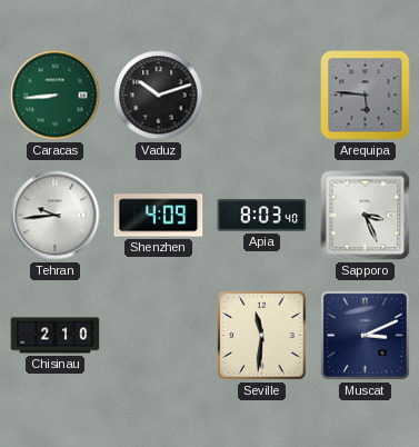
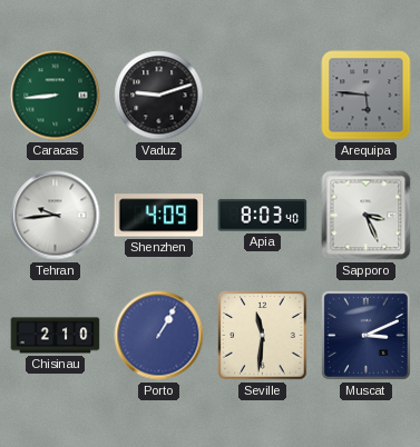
Vaduz: 10:12 -> 9:12 (159, 96)
Porto: none -> 1:05 (159, 336)
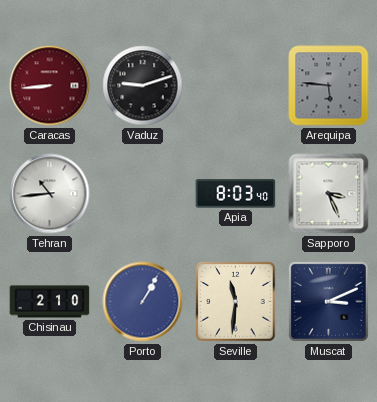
Caracas dial: green -> burgundy (50, 86)
Tehran: 9:44 -> 10:44 (50, 194)
Shenzhen: 4:09 -> none (159, 216)
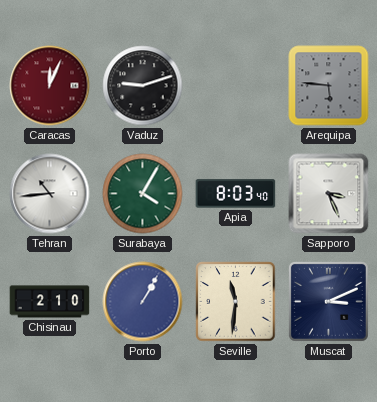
Caracas: 8:44 -> 12:04 (50, 86)
Surabaya: none -> 4:05 (143, 194)
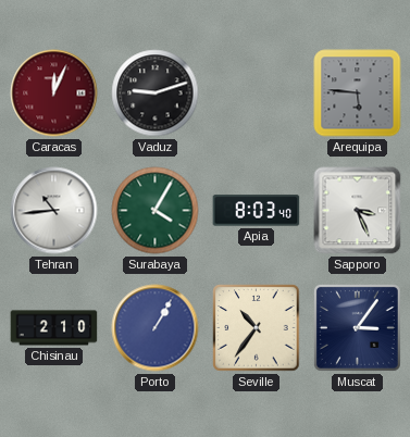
Seville: 11:31 -> 10:36 (257, 328)
Muscat: 3:11 -> 3:06 (357, 327)
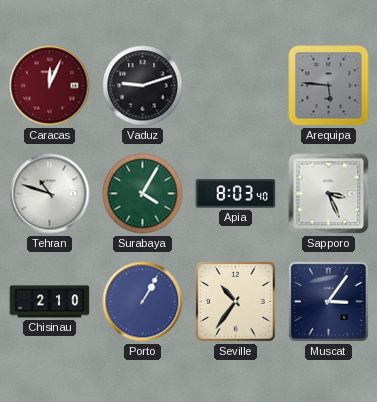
Tehran: 10:44 -> 10:48 (50, 194)
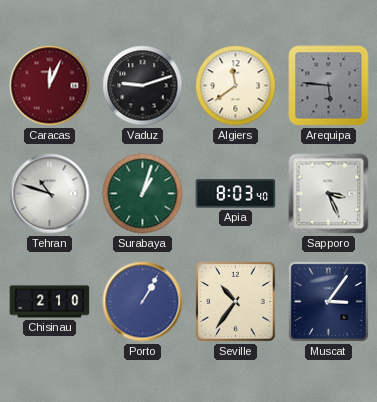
Algiers: none -> 11:39 (236, 86)
Surabaya: 4:05 -> 1:03 (143, 194)
